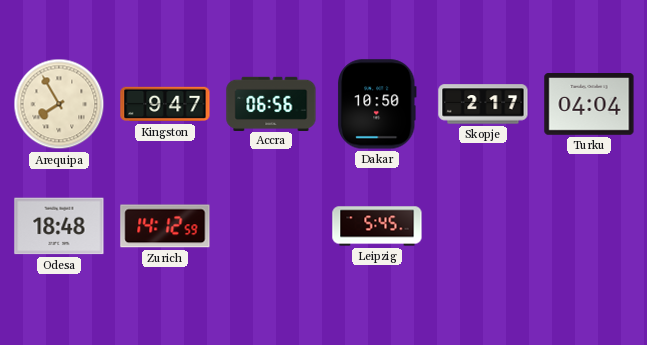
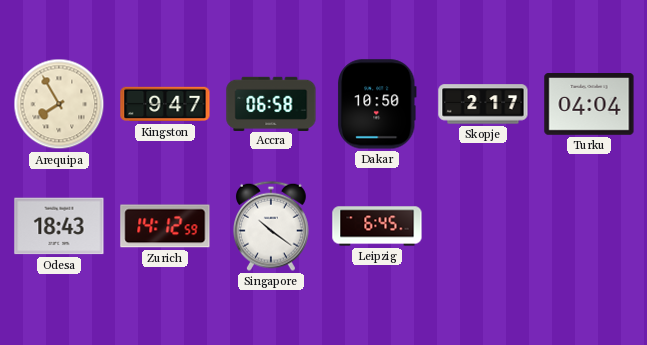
Accra: 06:56 -> 06:58 (271, 103)
Odesa: 18:48 -> 18:43 (59, 226)
Singapore: none -> 10:21 (271, 226)
Leipzig: 5:45 -> 6:45 (377, 226)
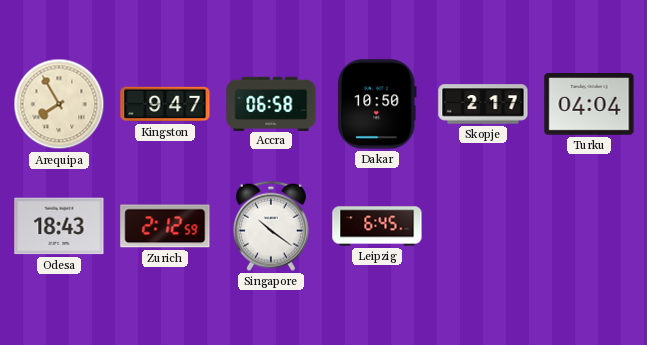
Zurich: 14:12 -> 2:12 (165, 226)
